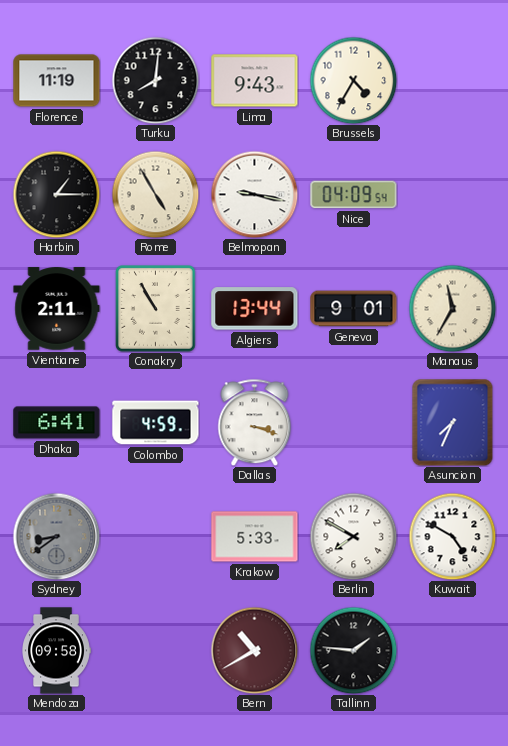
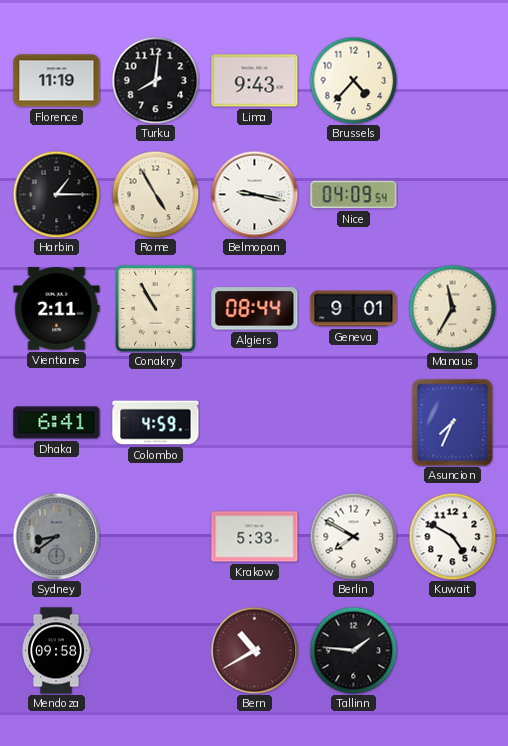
Brussels: 4:35 -> 4:37 (353, 80)
Algiers: 13:44 -> 08:44 (255, 309)
Dallas: 3:18 -> none (255, 422)
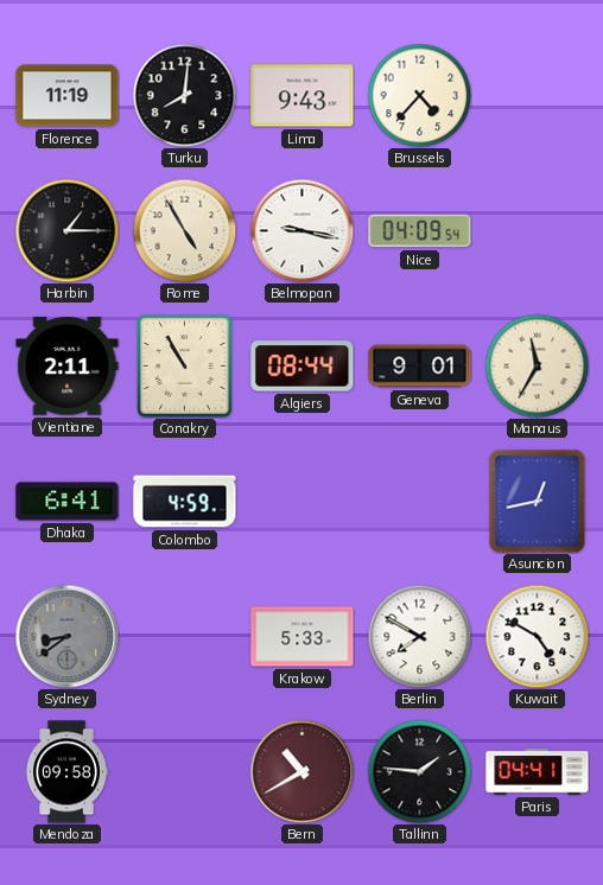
Asuncion: 7:34 -> 12:43 (538, 501)
Paris: none -> 04:41 (538, 772)
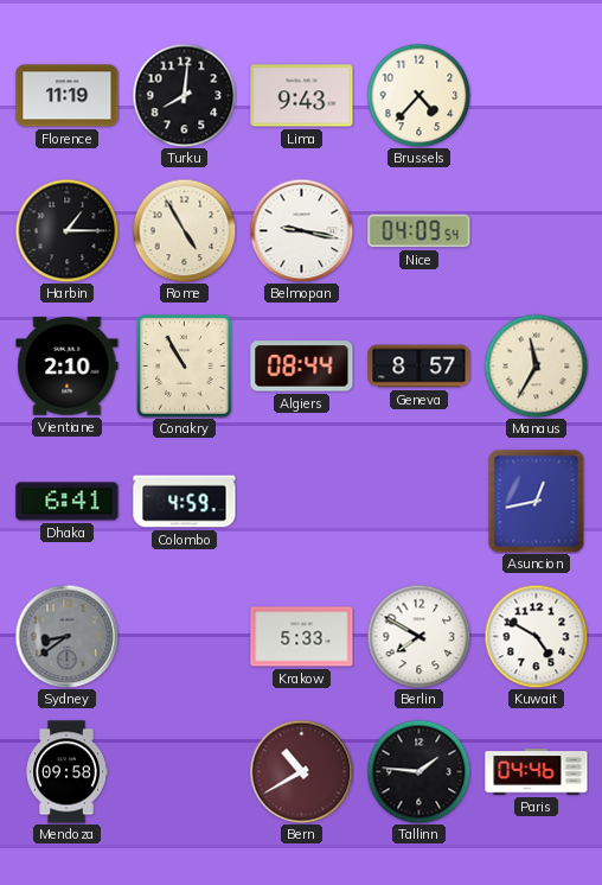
Vientiane: 2:11 -> 2:10 (68, 367)
Geneva: 9:01 -> 8:57 (420, 367)
Paris: 04:41 -> 04:46 (537, 772)
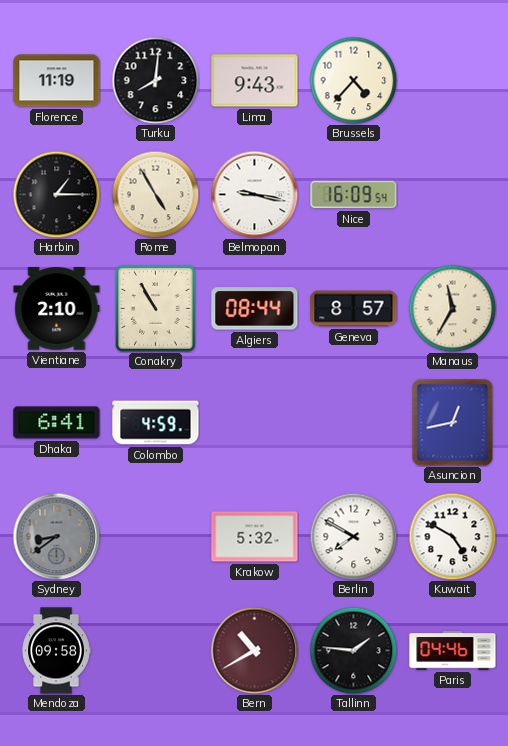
Nice: 04:09 -> 16:09 (354, 195)
Krakow: 5:33 -> 5:32 (255, 537)
